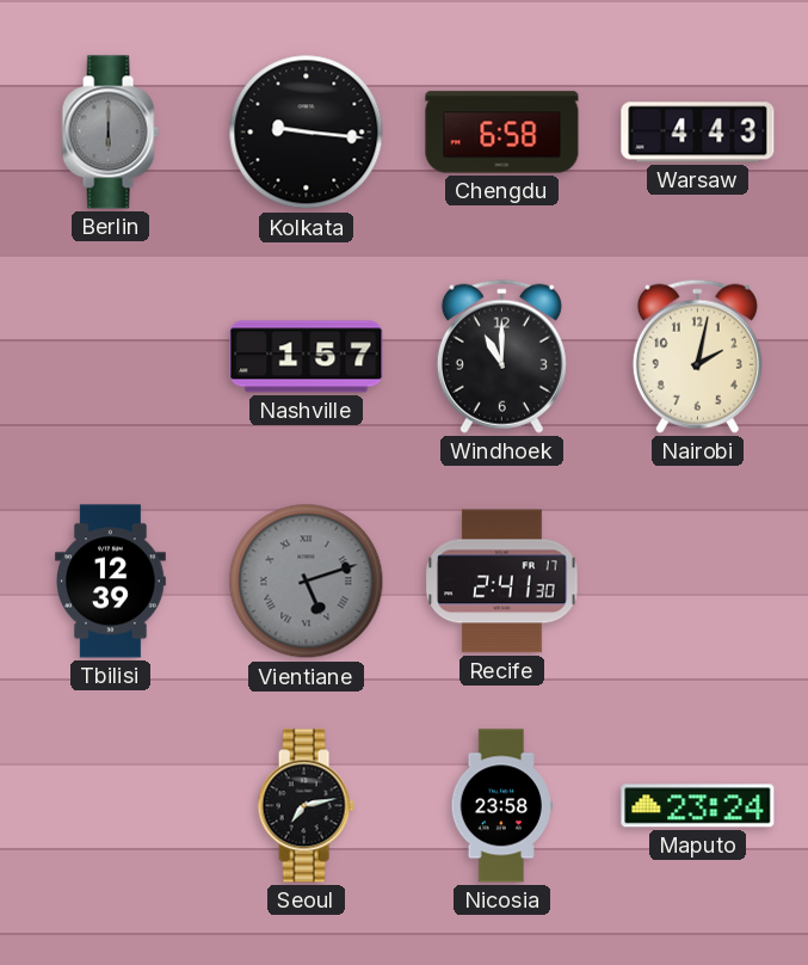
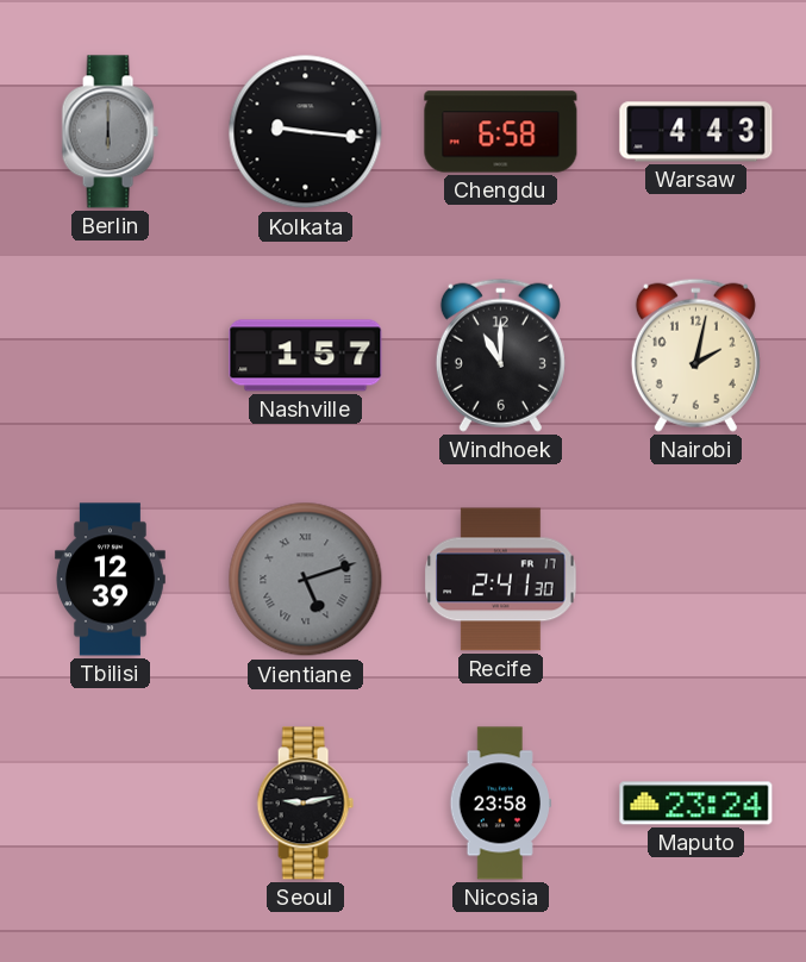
Seoul: 7:13 -> 9:13 (305, 804)
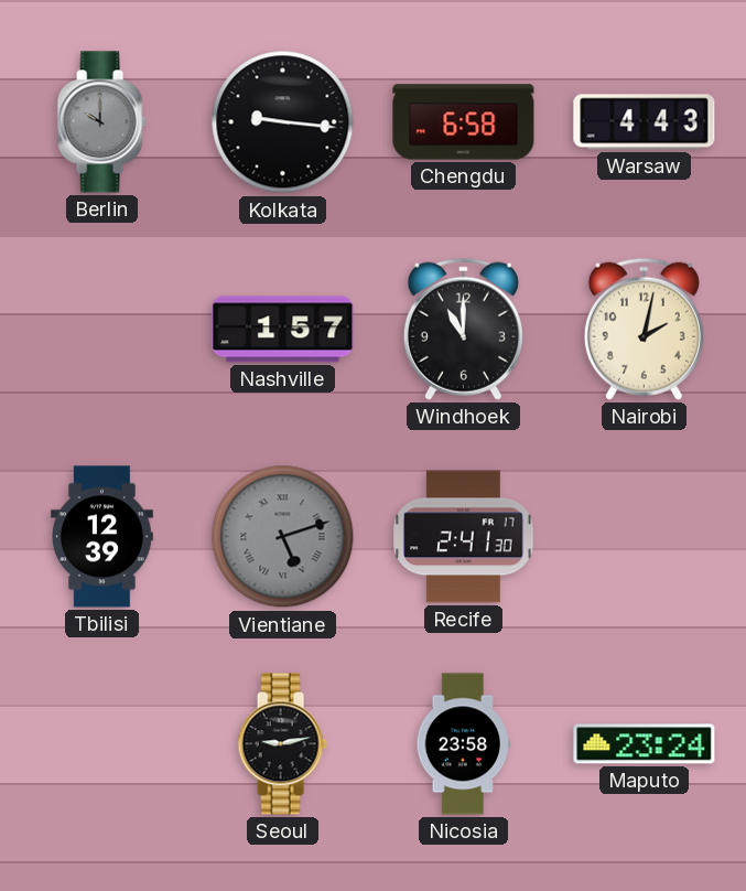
Berlin: 6:00 -> 10:00 (101, 122)
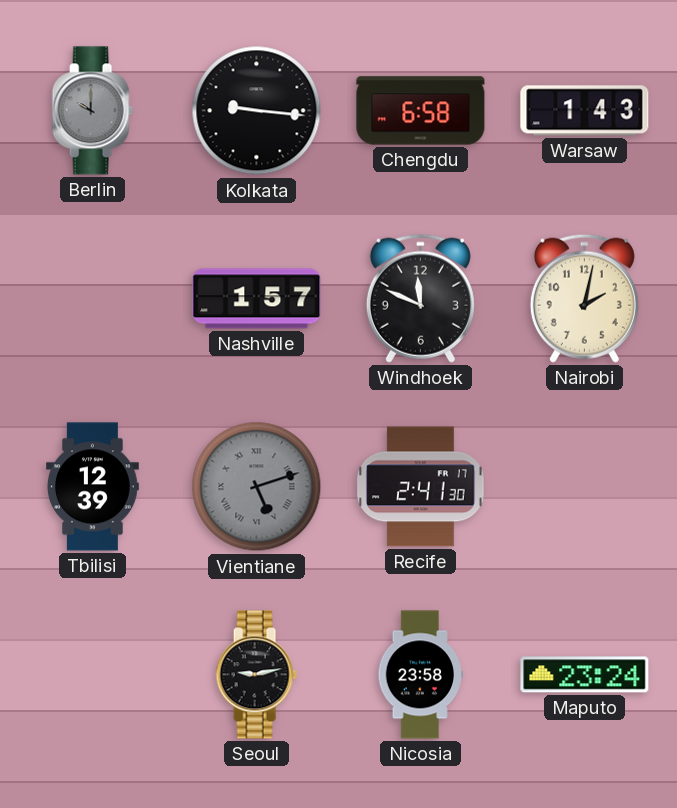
Warsaw: 4:43 -> 1:43 (585, 111)
Windhoek: 11:00 -> 11:49 (420, 298)
